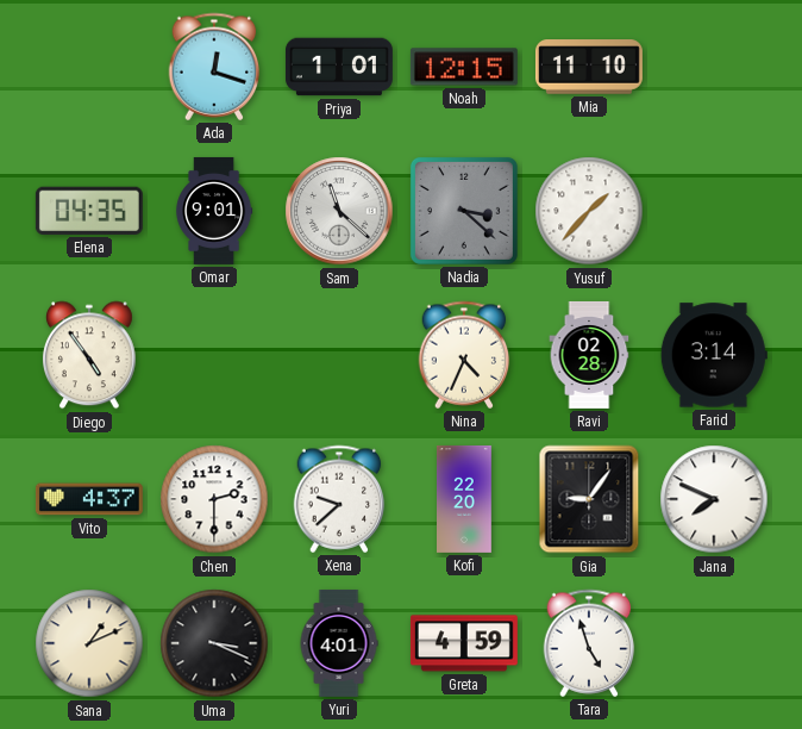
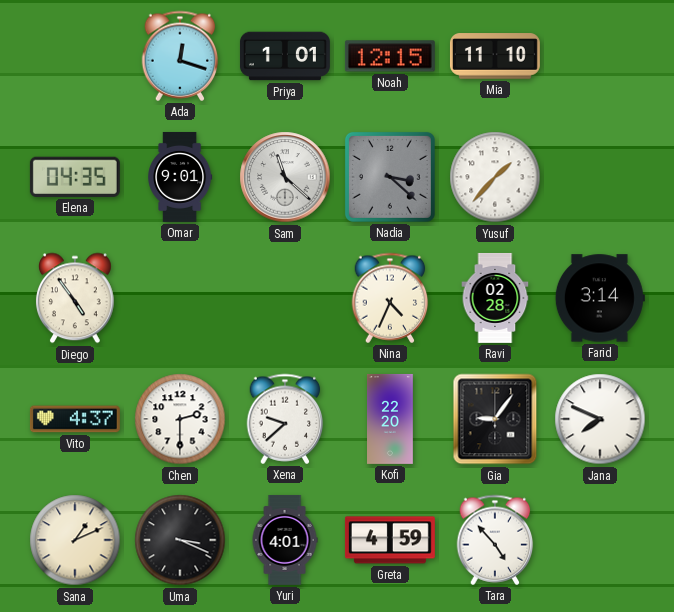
Tara: 4:57 -> 4:53 (495, 540)
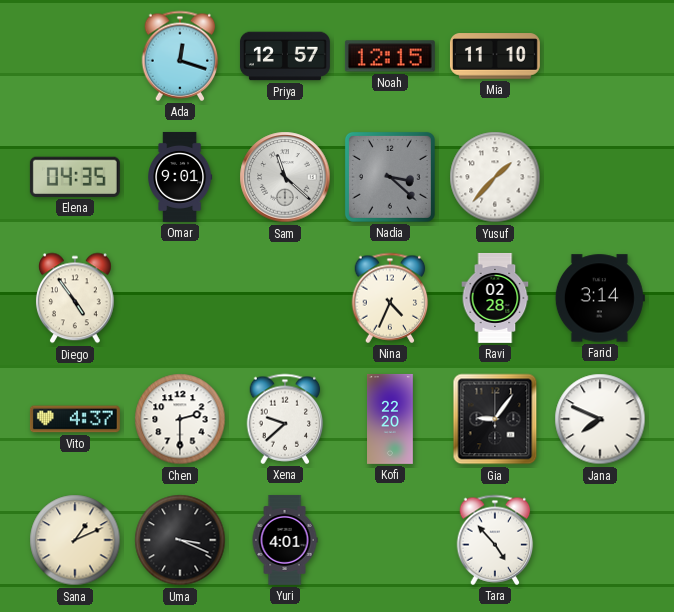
Priya: 1:01 -> 12:57 (285, 56)
Greta: 4:59 -> none (390, 540)
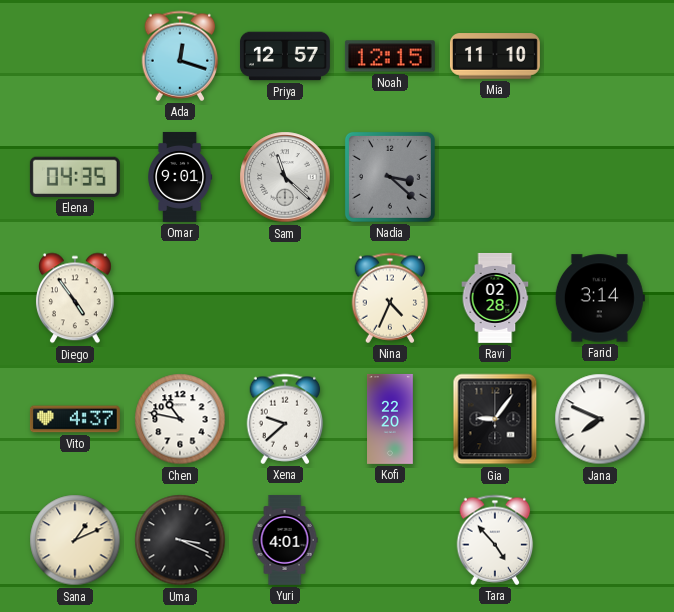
Yusuf: 1:37 -> none (495, 177)
Chen: 2:30 -> 10:47 (180, 419)
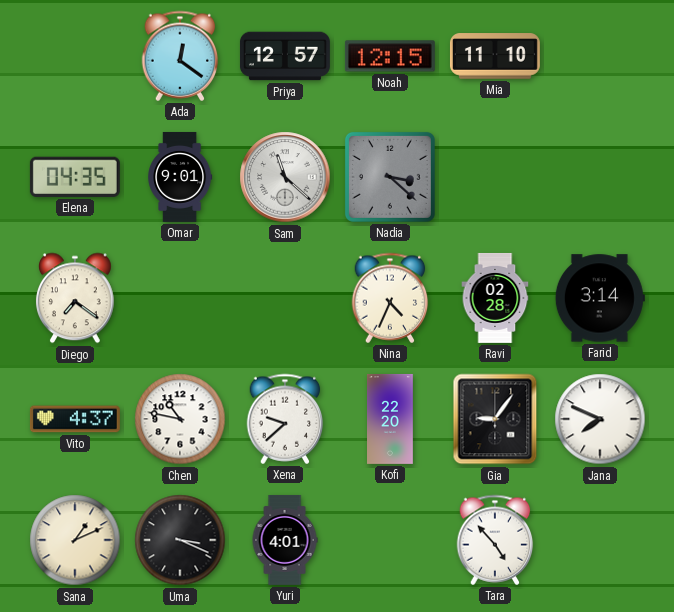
Ada: 12:18 -> 12:21 (180, 56)
Diego: 4:54 -> 7:21 (75, 298)
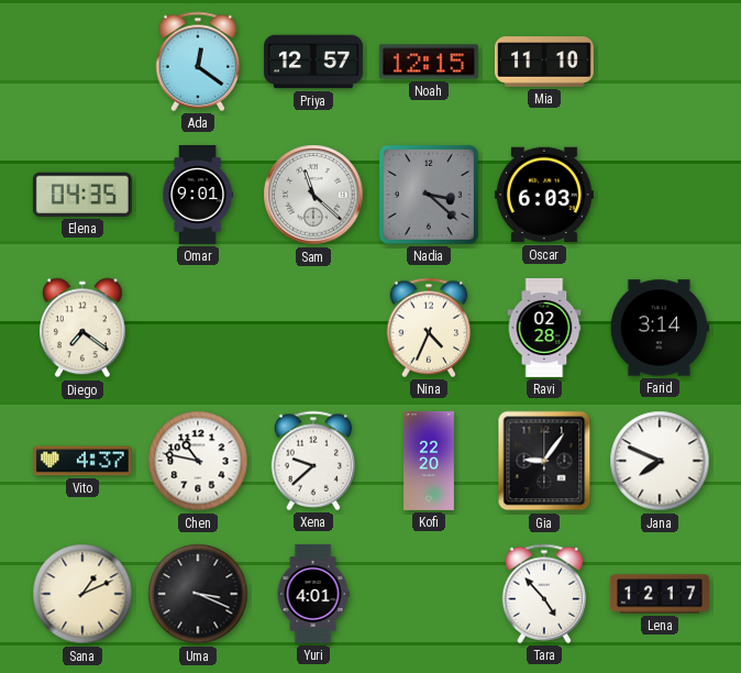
Oscar: none -> 6:03 (544, 195)
Lena: none -> 12:17 (661, 594)
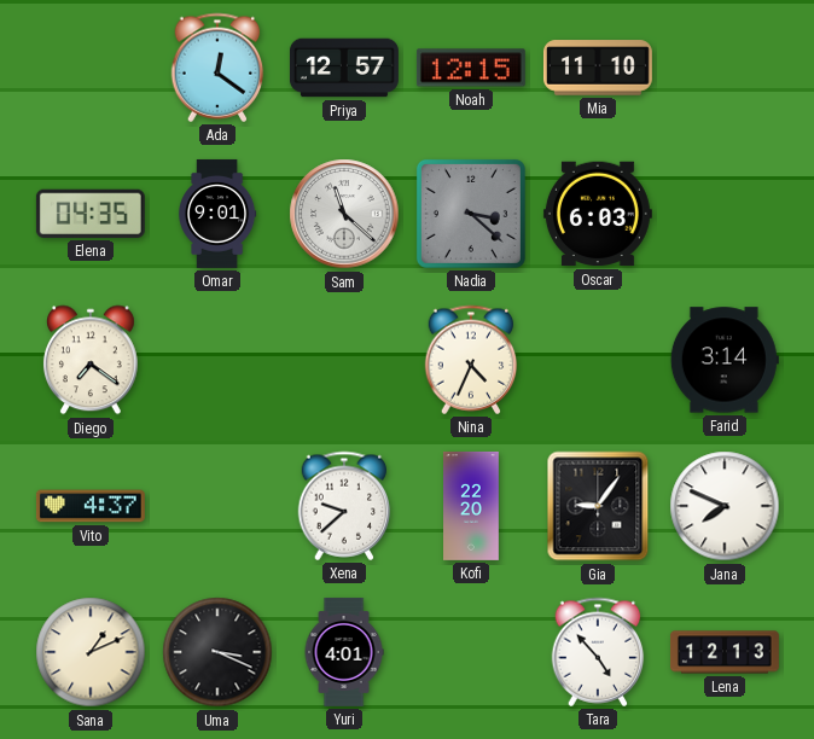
Ravi: 02:28 -> none (544, 328)
Chen: 10:47 -> none (198, 461)
Lena: 12:17 -> 12:13 (726, 652)
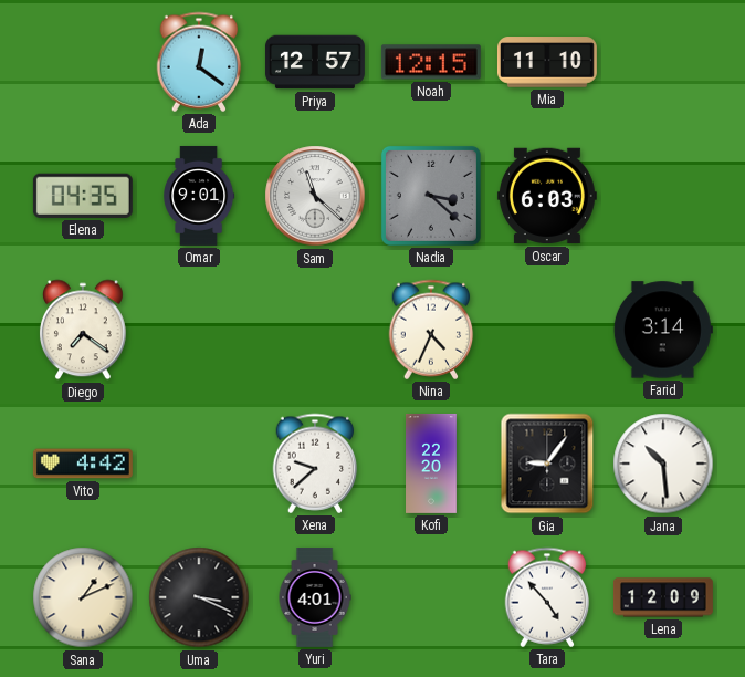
Vito: 4:37 -> 4:42 (83, 464)
Jana: 7:49 -> 10:29 (663, 464)
Lena: 12:13 -> 12:09 (664, 597)
